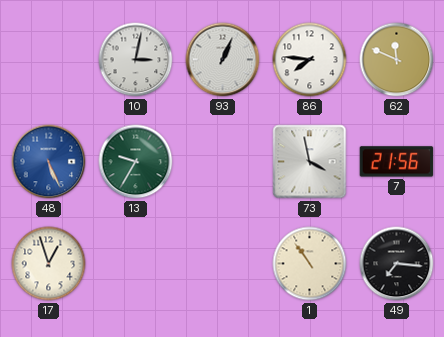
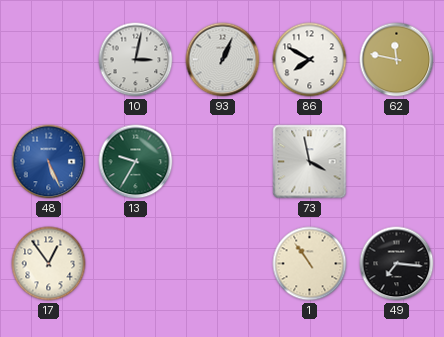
86: 7:46 -> 7:50 (310, 60)
62: 11:49 -> 11:47 (397, 60)
7: 21:56 -> none (397, 162)
17: 12:57 -> 12:54 (49, 264)
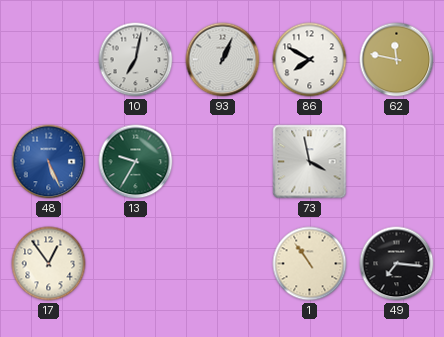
10: 3:02 -> 7:02 (136, 60)
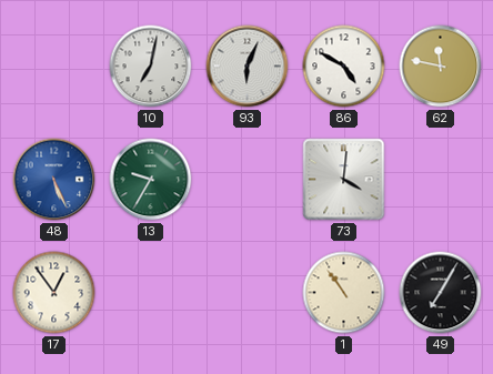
93: 1:04 -> 6:04 (248, 67)
86: 7:50 -> 4:50 (344, 67)
73: 3:58 -> 4:01 (344, 180)
49: 7:16 -> 7:05 (441, 293)
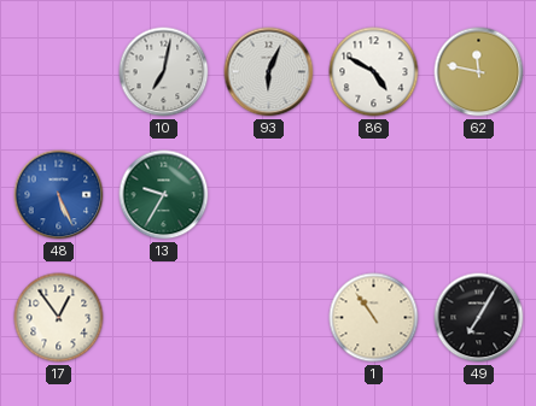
73: 4:01 -> none (344, 180)
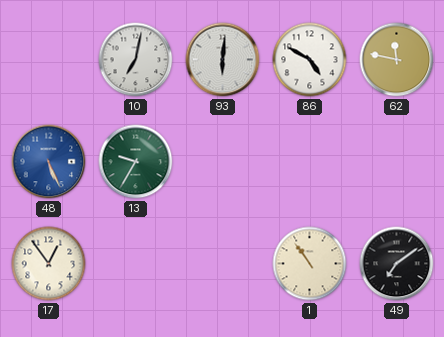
93: 6:04 -> 6:01 (223, 60)
49: 7:05 -> 7:09 (397, 264)
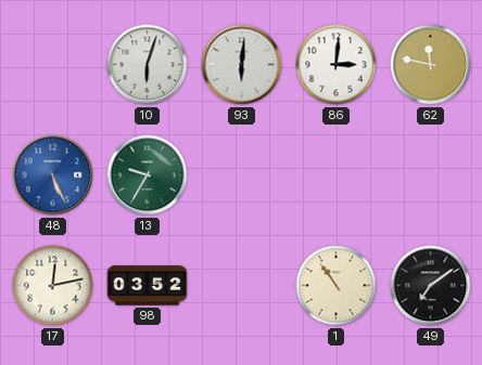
10: 7:02 -> 6:03 (148, 65)
86: 4:50 -> 3:01 (337, 65)
17: 12:54 -> 12:13 (53, 286)
98: none -> 03:52 (148, 286)
